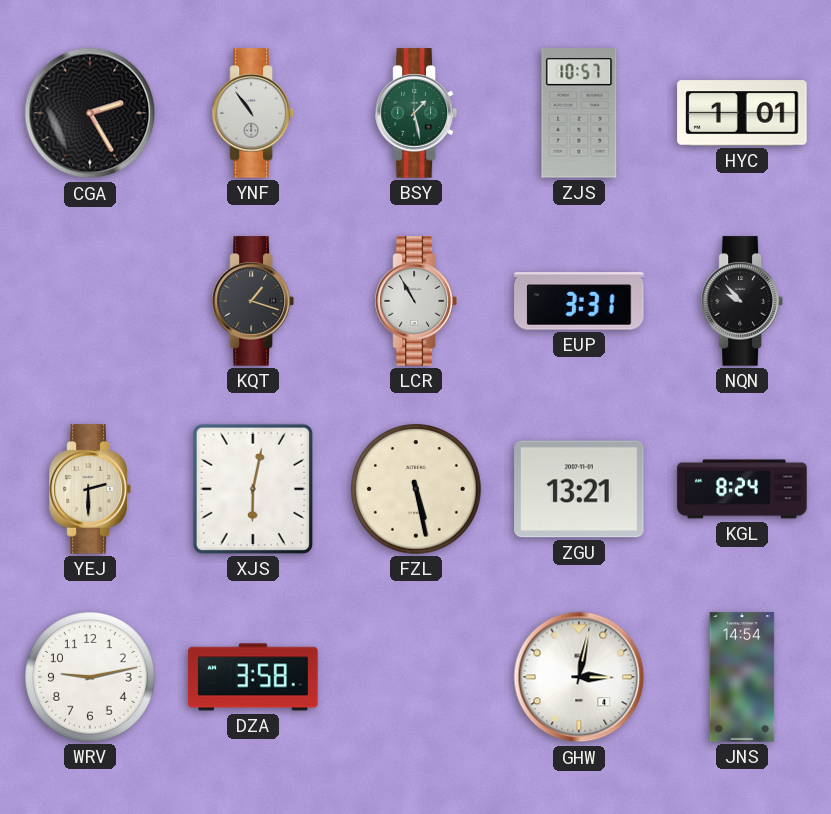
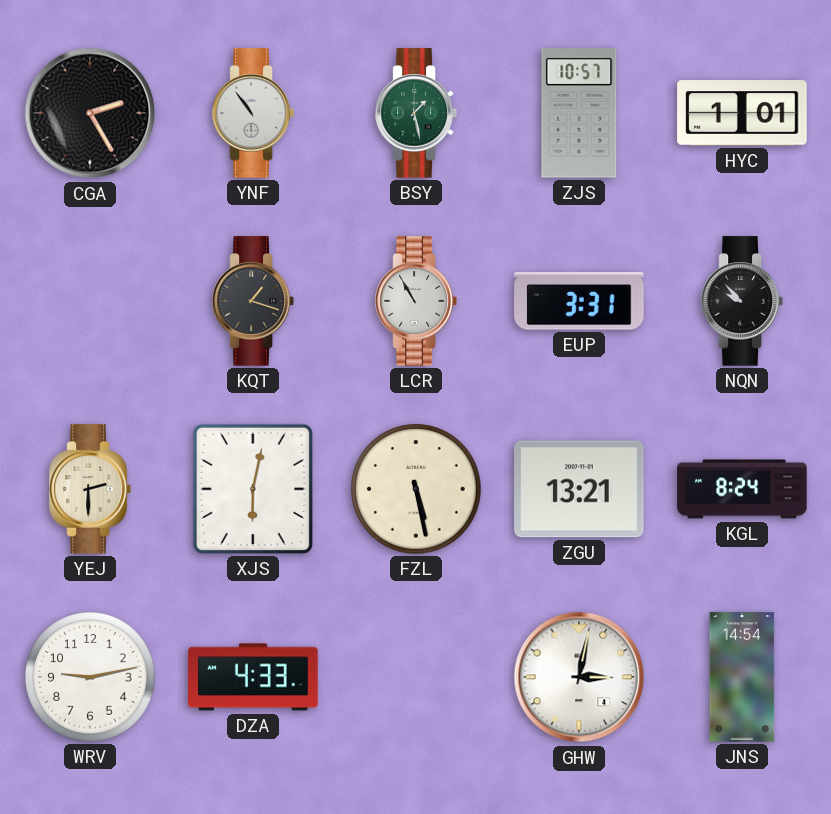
DZA: 3:58 -> 4:33 (253, 677)
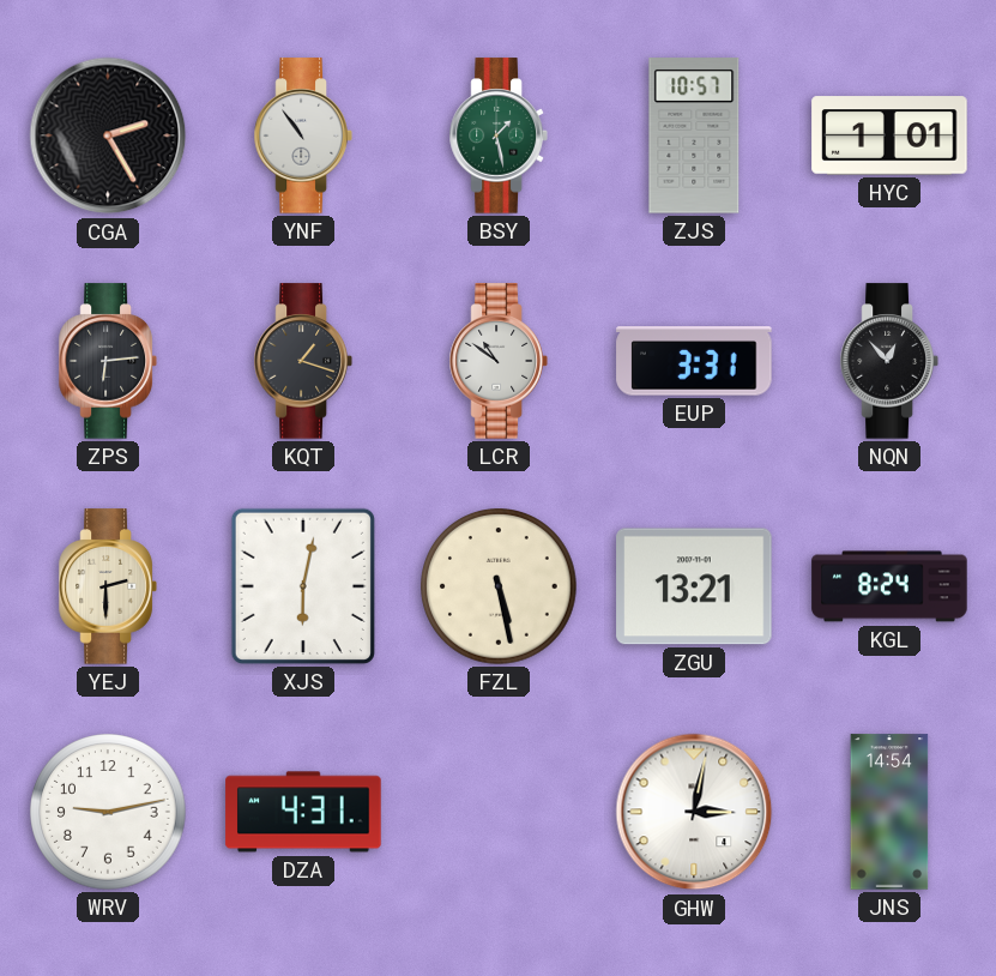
ZPS: none -> 6:14 (108, 361)
LCR: 10:55 -> 10:51 (499, 361)
NQN: 9:53 -> 12:53 (889, 361)
DZA: 4:33 -> 4:31 (303, 812)
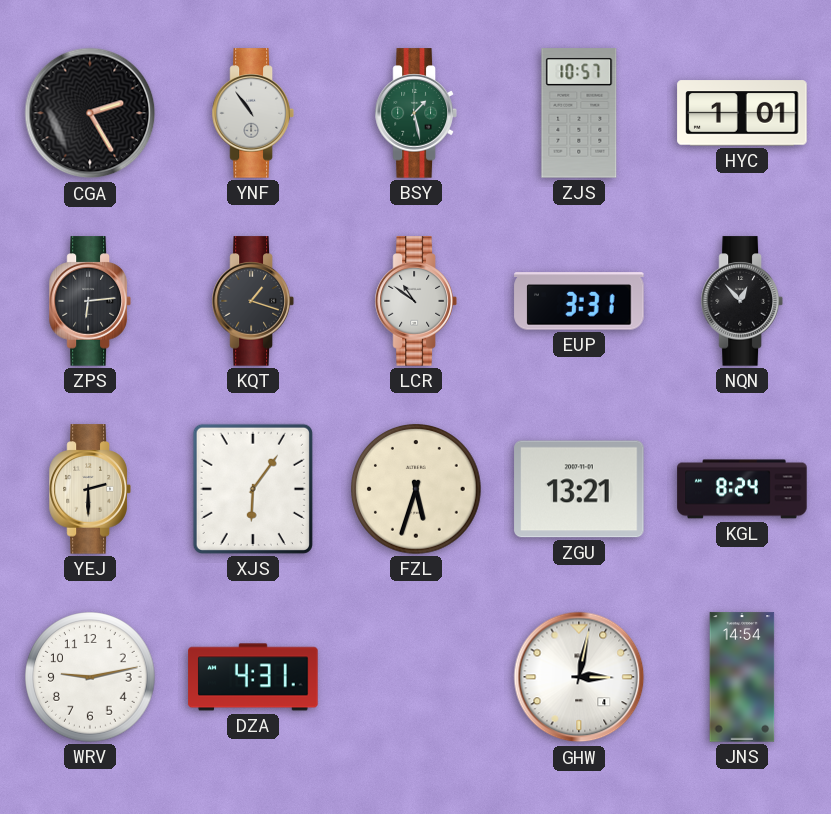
XJS: 6:02 -> 6:06 (253, 489)
FZL: 5:28 -> 5:33 (416, 489)
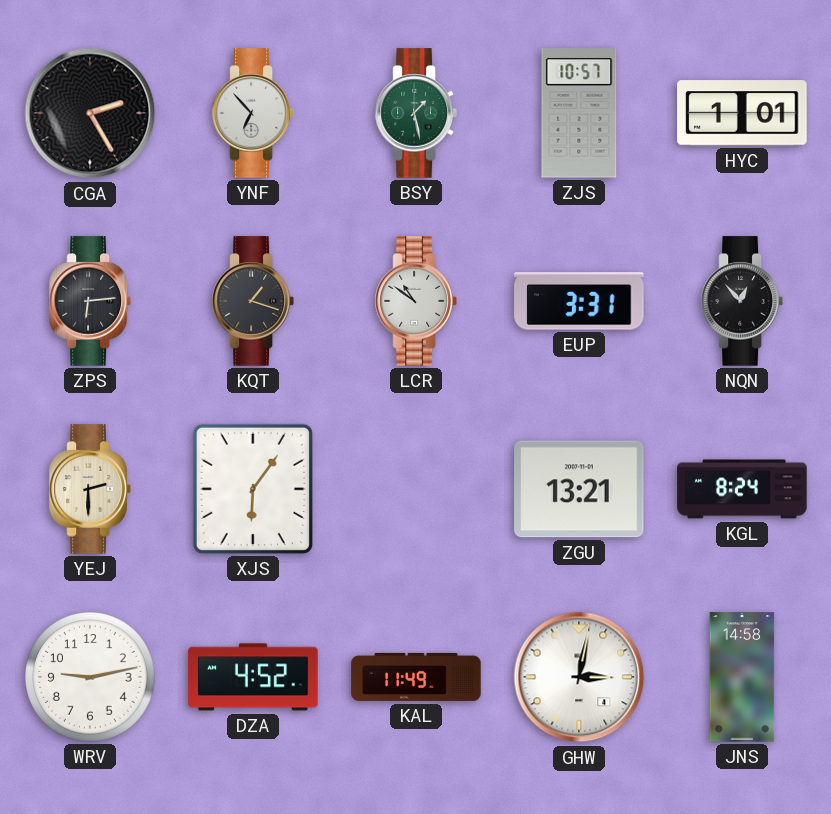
YNF: 10:54 -> 6:53 (253, 113)
FZL: 5:33 -> none (416, 489)
DZA: 4:31 -> 4:52 (253, 677)
KAL: none -> 11:49 (416, 677)
JNS: 14:54 -> 14:58 (742, 677)
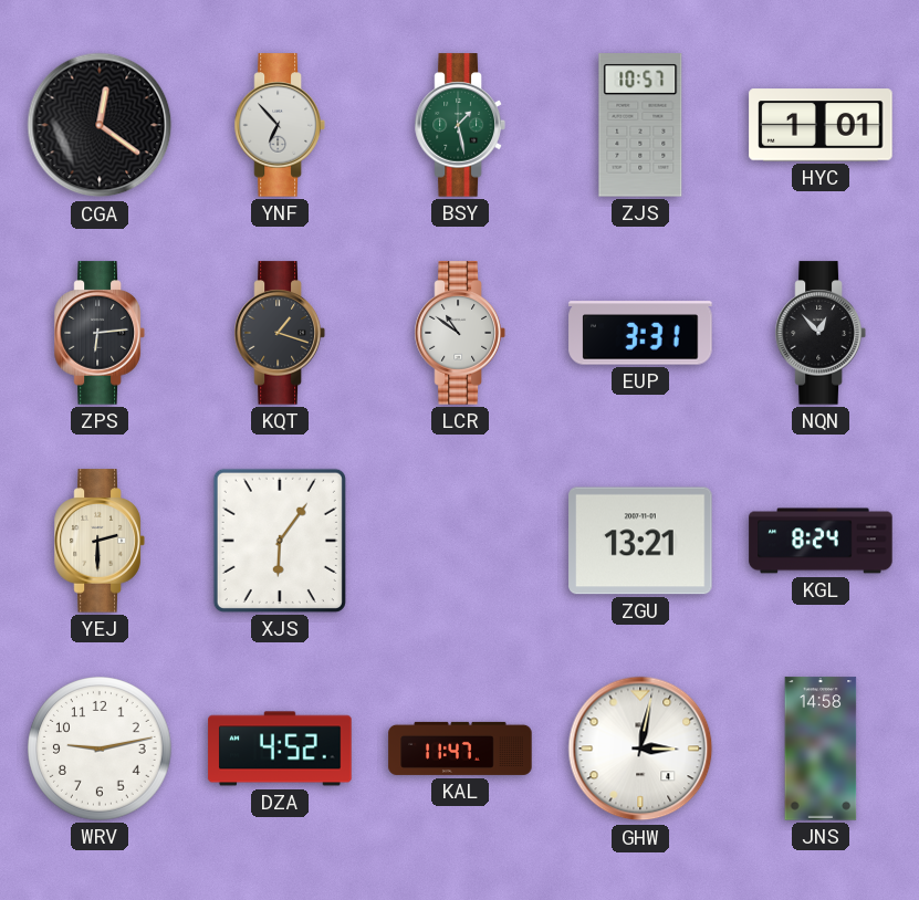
CGA: 2:25 -> 12:21 (100, 125)
KAL: 11:49 -> 11:47 (460, 749)
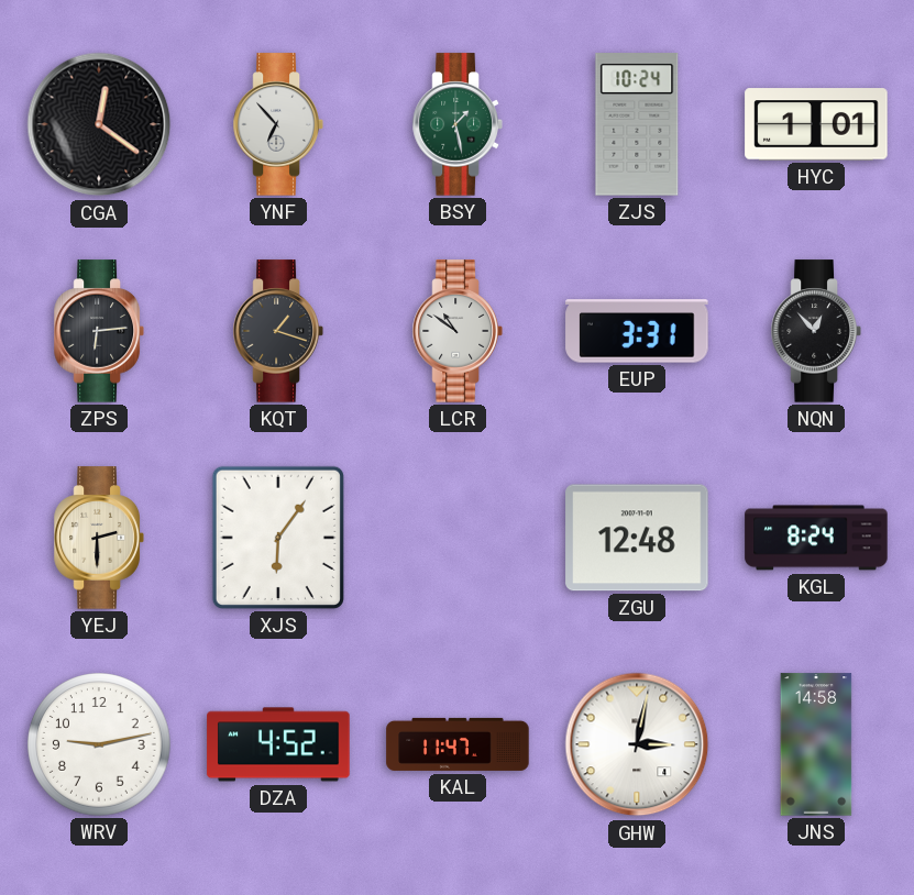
ZJS: 10:57 -> 10:24 (637, 124)
ZGU: 13:21 -> 12:48 (637, 538)
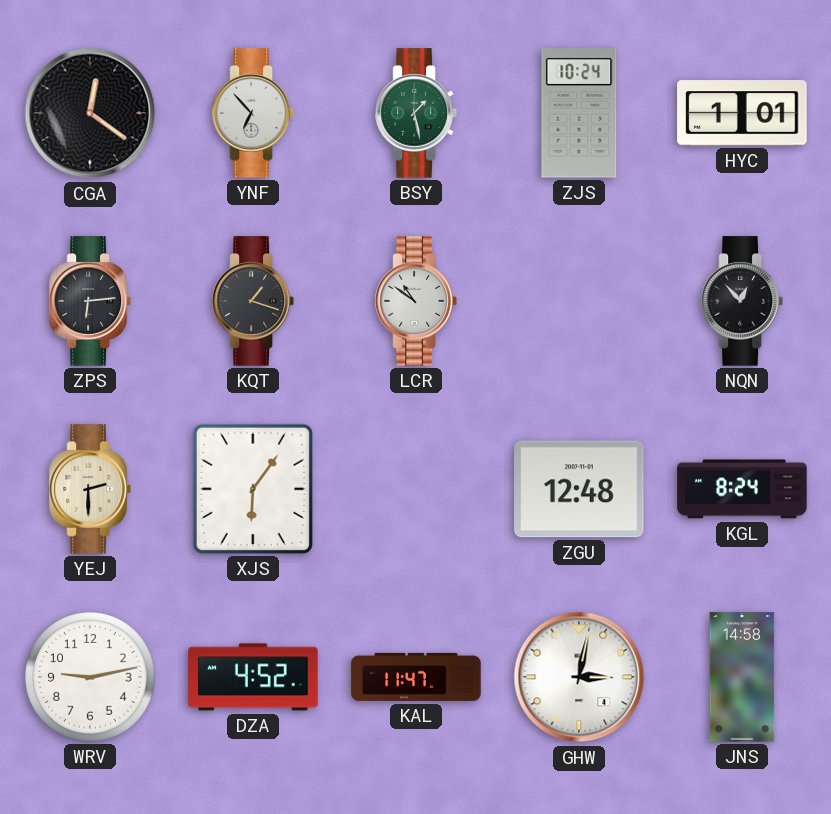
EUP: 3:31 -> none (637, 331)
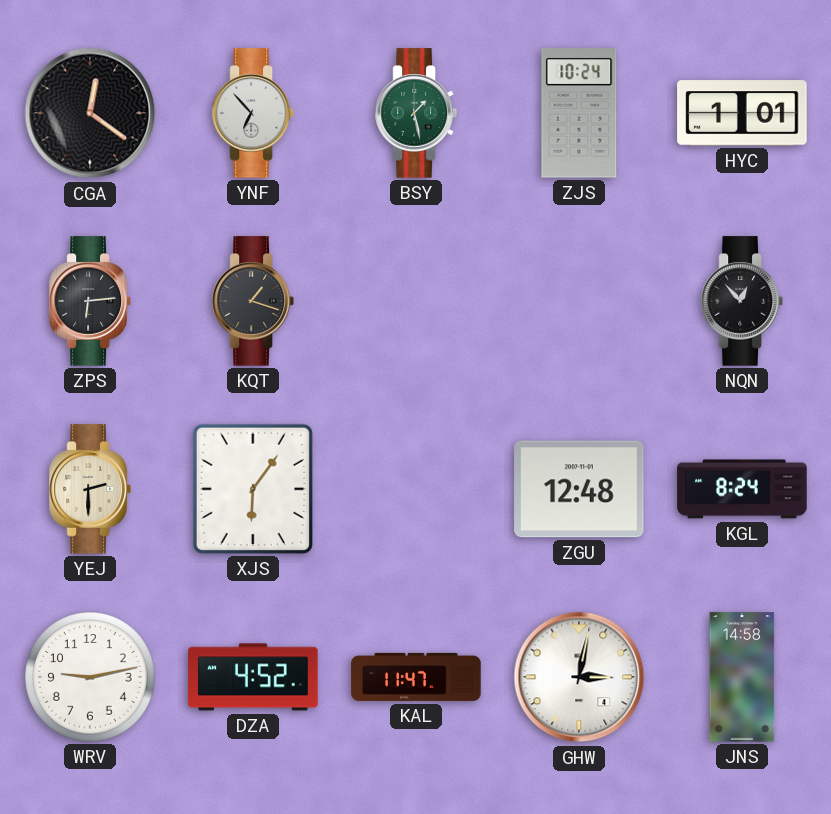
LCR: 10:51 -> none (416, 301)
